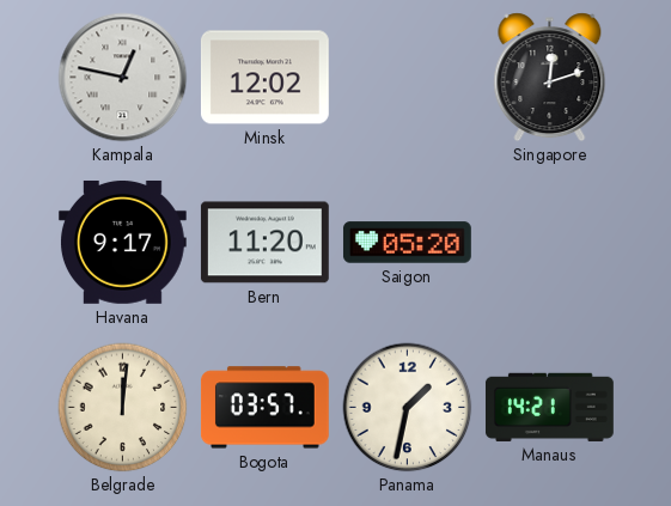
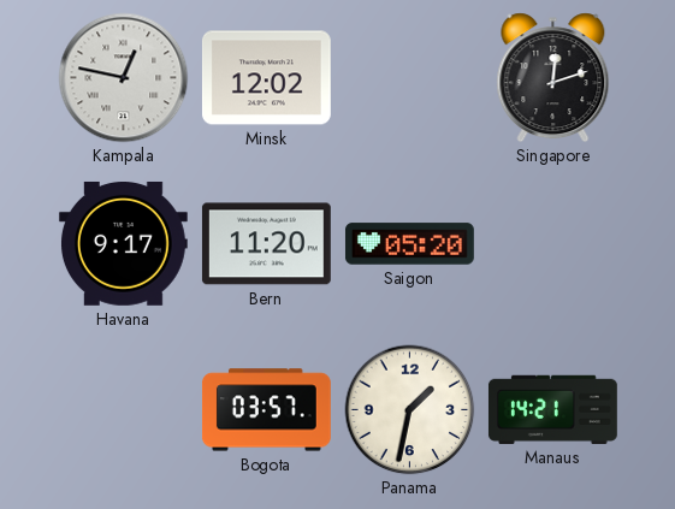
Belgrade: 12:01 -> none (123, 408)
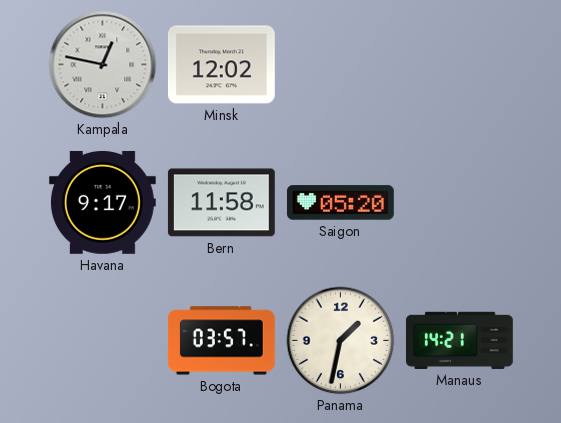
Singapore: 12:12 -> none (553, 78)
Bern: 11:20 -> 11:58 (221, 203)
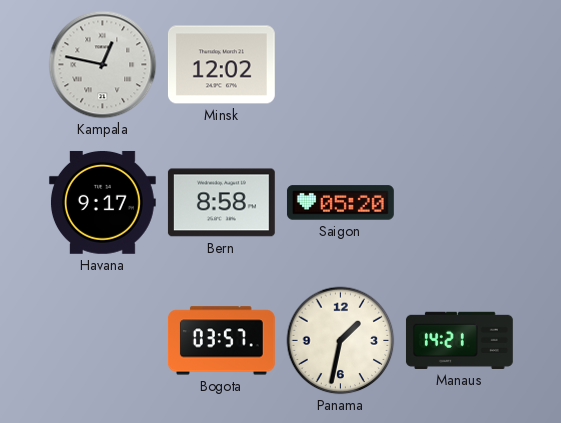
Bern: 11:58 -> 8:58 (221, 203)
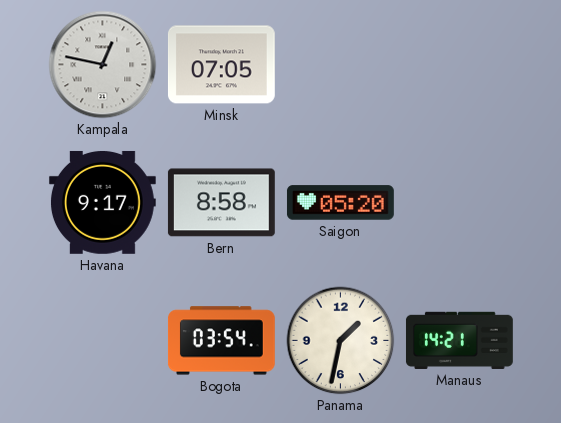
Minsk: 12:02 -> 07:05 (221, 65)
Bogota: 03:57 -> 03:54 (221, 341)
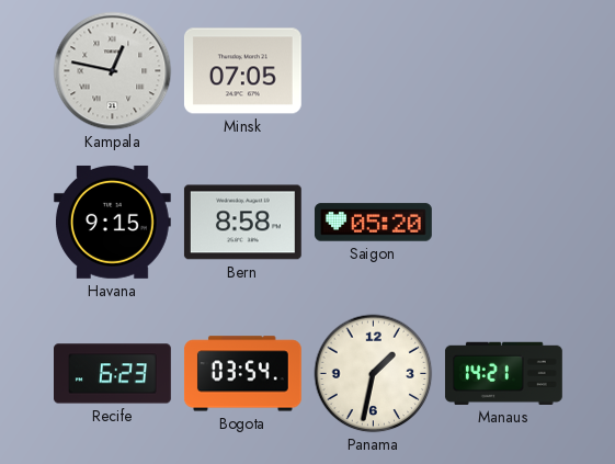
Havana: 9:17 -> 9:15 (112, 222)
Recife: none -> 6:23 (113, 374)
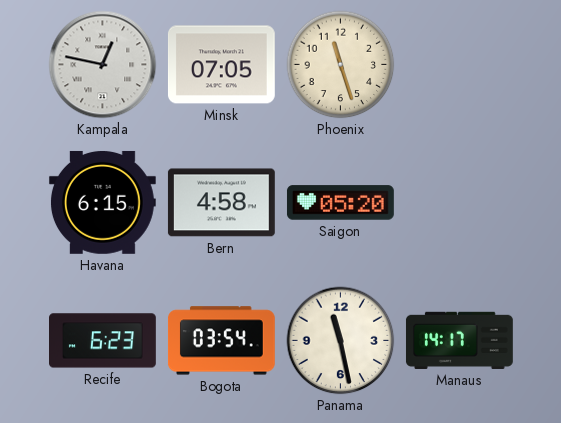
Phoenix: none -> 11:27 (341, 65)
Havana: 9:15 -> 6:15 (102, 202)
Bern: 8:58 -> 4:58 (221, 203)
Panama: 1:32 -> 11:28 (341, 341)
Manaus: 14:21 -> 14:17 (459, 340)
